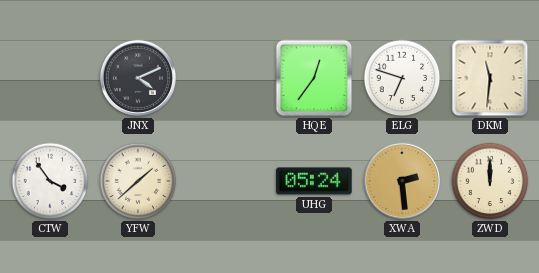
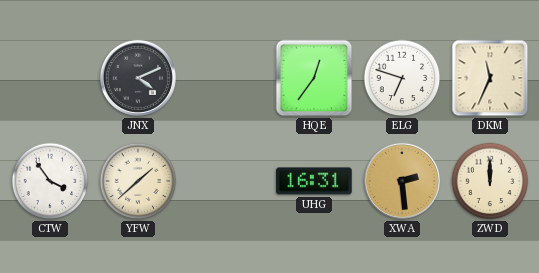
DKM: 11:31 -> 11:34 (490, 78)
UHG: 05:24 -> 16:31 (314, 181)
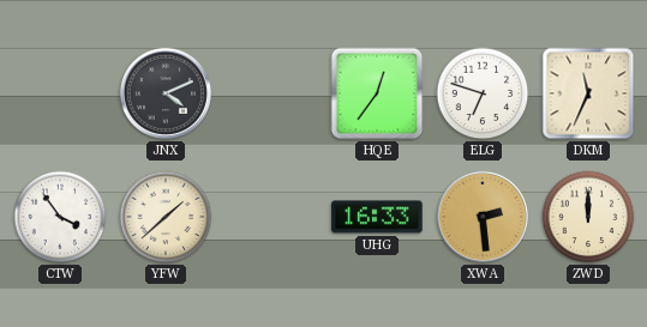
UHG: 16:31 -> 16:33 (377, 217)
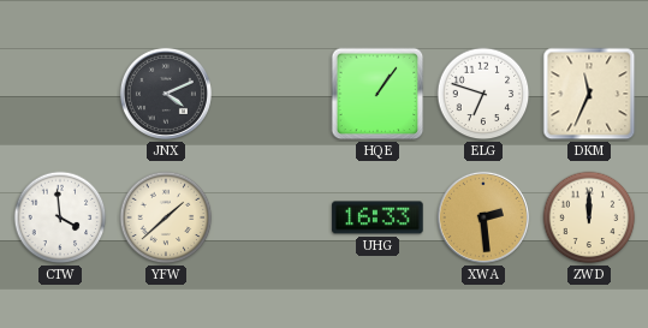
HQE: 12:36 -> 1:06 (377, 94)
CTW: 3:54 -> 3:59 (60, 217)
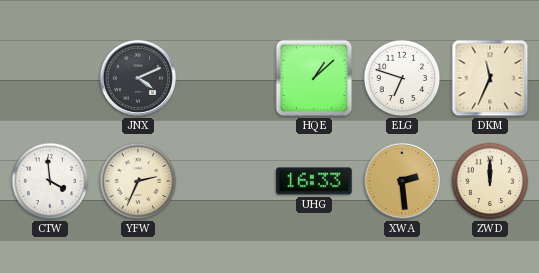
HQE: 1:06 -> 1:08 (314, 78)
YFW: 1:38 -> 2:34 (138, 181)
